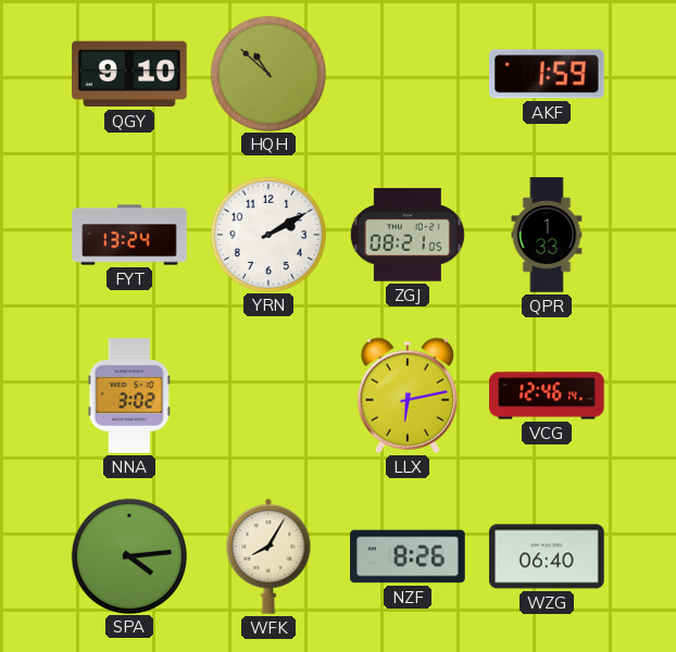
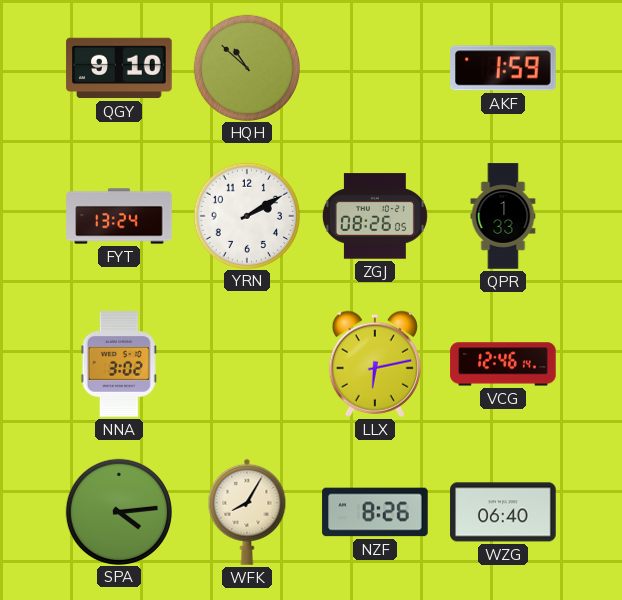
ZGJ: 08:21 -> 08:26 (375, 216)
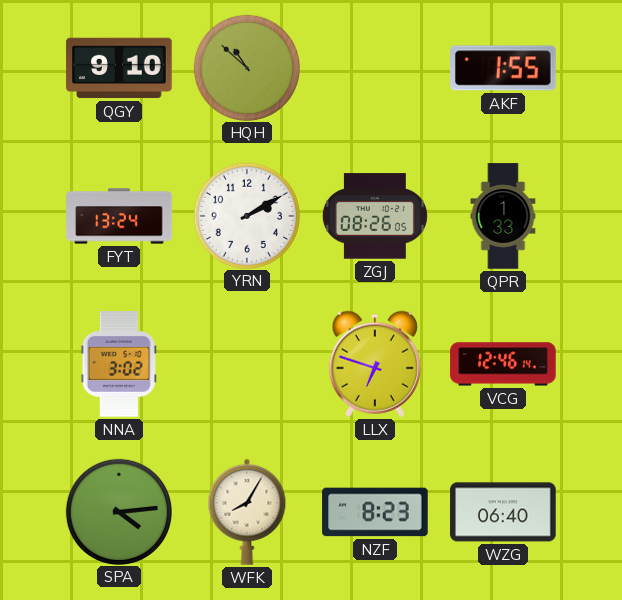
AKF: 1:59 -> 1:55 (503, 68)
LLX: 6:13 -> 6:48 (374, 364)
NZF: 8:26 -> 8:23 (375, 512)
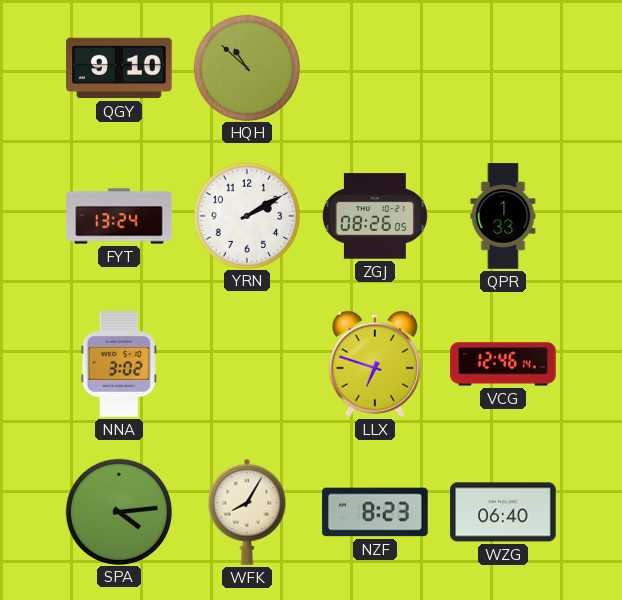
AKF: 1:55 -> none (503, 68)
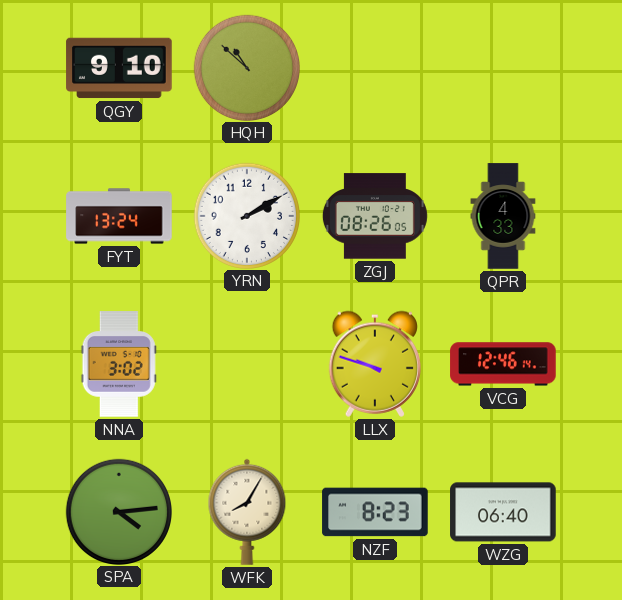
QPR: 1:33 -> 4:33 (503, 216)
LLX: 6:48 -> 9:48 (374, 364)
